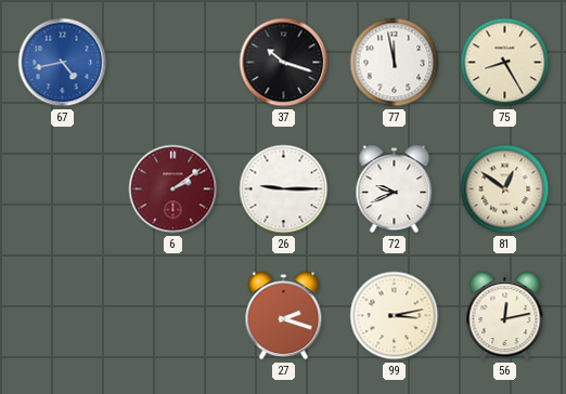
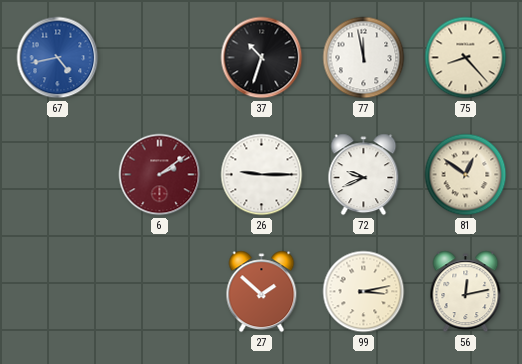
37: 10:18 -> 10:33 (262, 58)
75: 8:25 -> 8:23 (466, 58)
27: 2:18 -> 1:52 (262, 292)
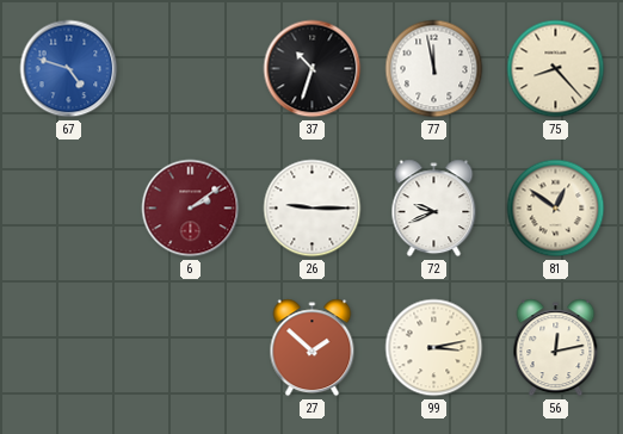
67: 4:43 -> 4:48 (69, 69)
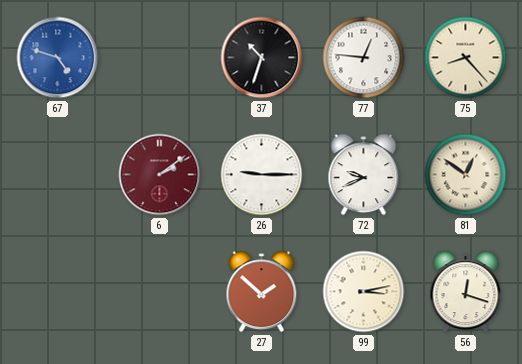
77: 11:58 -> 12:46 (364, 58)
56: 12:13 -> 12:18 (466, 292)
